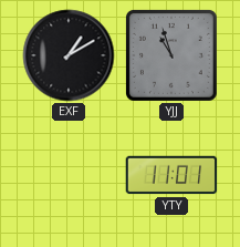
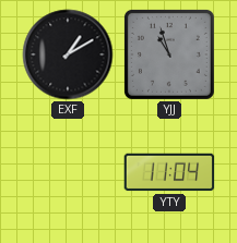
YTY: 11:01 -> 11:04 (169, 172)
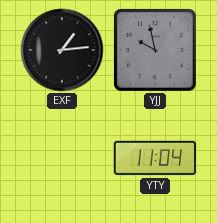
EXF: 1:10 -> 1:14 (62, 50)
YJJ: 10:57 -> 9:58 (155, 50)
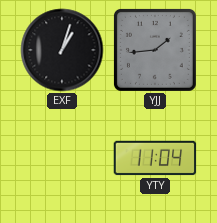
EXF: 1:14 -> 1:03 (62, 50)
YJJ: 9:58 -> 1:44 (155, 50)
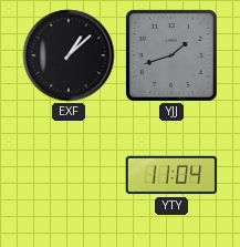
EXF: 1:03 -> 1:08 (69, 55)
YJJ: 1:44 -> 1:42 (171, 55)
